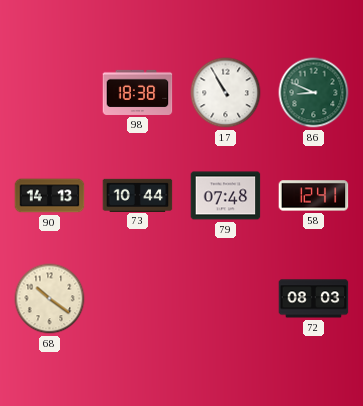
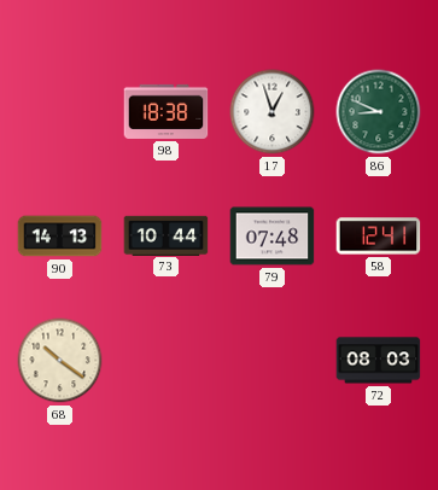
17: 10:55 -> 12:57 (273, 112)
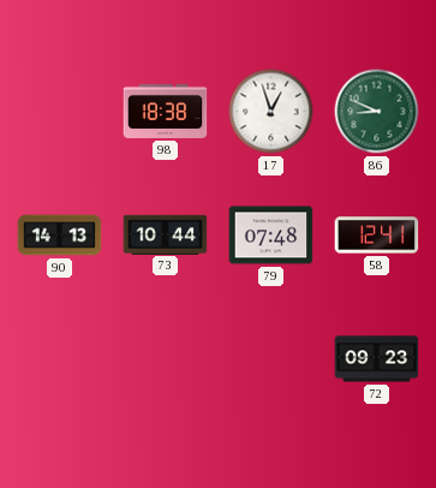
68: 10:21 -> none (60, 361)
72: 08:03 -> 09:23 (377, 359)
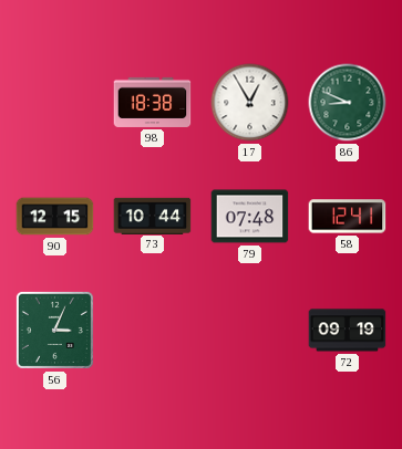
17: 12:57 -> 12:55 (250, 103)
90: 14:13 -> 12:15 (55, 217)
56: none -> 3:04 (54, 330)
72: 09:23 -> 09:19 (348, 331)
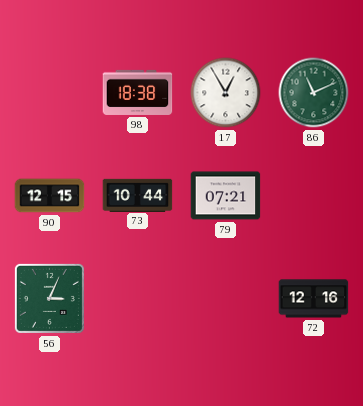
86: 8:49 -> 11:11 (314, 93)
79: 07:48 -> 07:21 (226, 196)
58: 12:41 -> none (348, 217)
72: 09:19 -> 12:16 (314, 299)
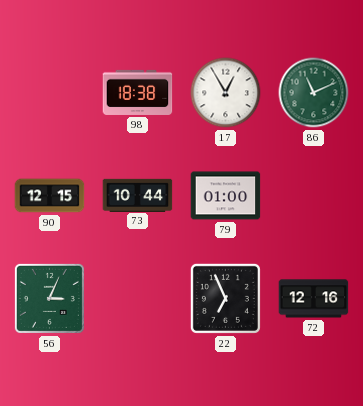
79: 07:21 -> 01:00 (226, 196)
22: none -> 6:56 (225, 298)
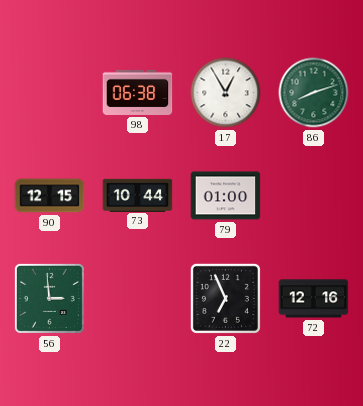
98: 18:38 -> 06:38 (138, 92)
86: 11:11 -> 8:12 (314, 93)
56: 3:04 -> 2:59 (49, 298)
